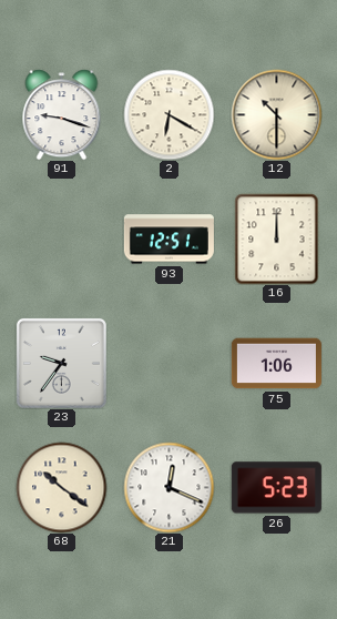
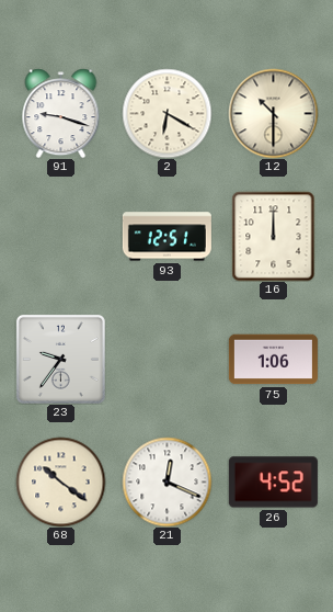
26: 5:23 -> 4:52 (273, 483)
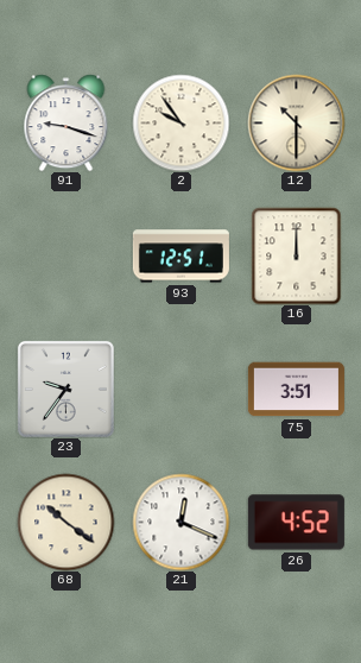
2: 6:20 -> 9:54 (180, 122)
75: 1:06 -> 3:51 (296, 390)
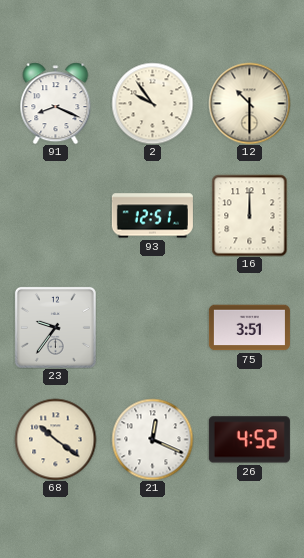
91: 9:18 -> 8:19 (56, 103)
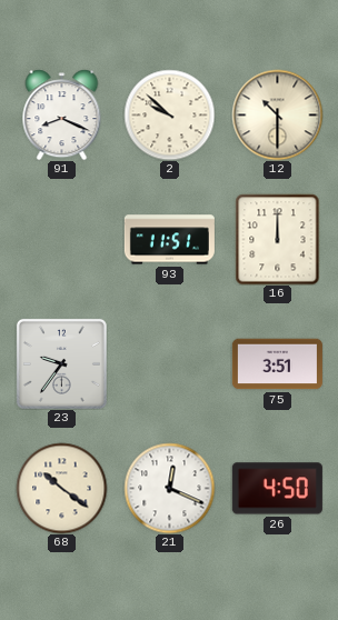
2: 9:54 -> 9:52 (169, 114)
93: 12:51 -> 11:51 (169, 240)
26: 4:52 -> 4:50 (277, 489)
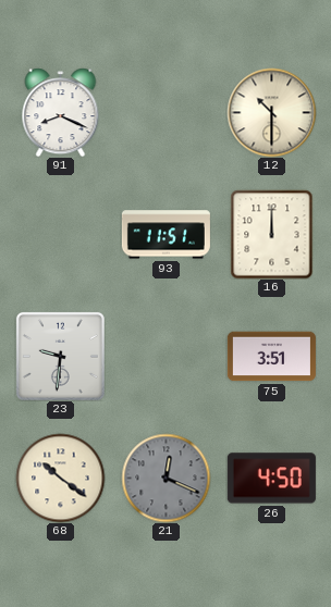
2: 9:52 -> none (169, 114)
23: 9:36 -> 9:31 (60, 356)
21 dial: white -> grey (165, 478)
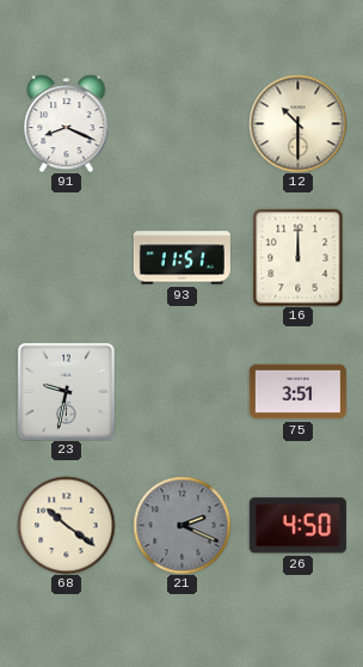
23: 9:31 -> 9:32 (66, 391)
21: 12:19 -> 2:19 (181, 525)
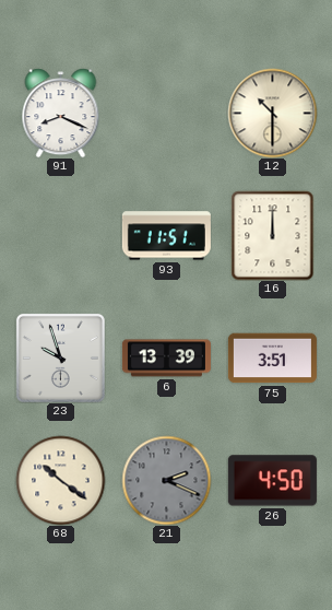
23: 9:32 -> 9:57 (60, 357)
6: none -> 13:39 (166, 359)
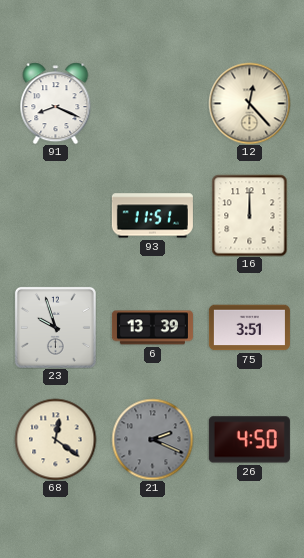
12: 10:30 -> 12:23 (249, 103)
68: 10:21 -> 12:21 (55, 439)
